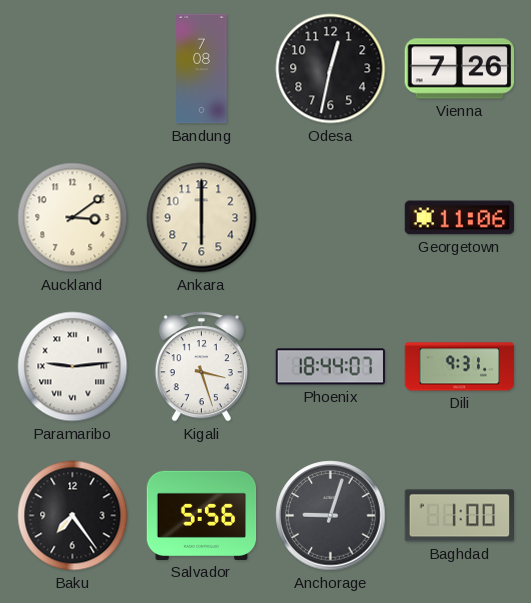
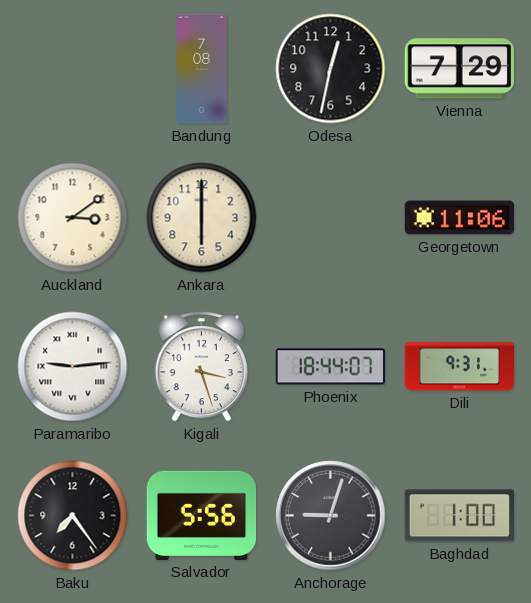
Vienna: 7:26 -> 7:29 (459, 69)
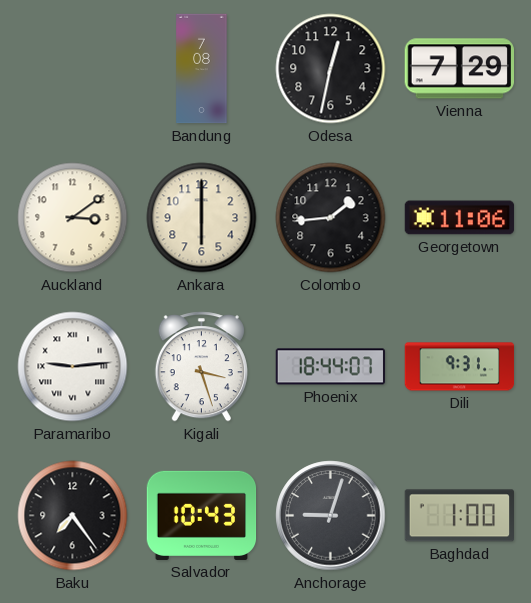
Colombo: none -> 1:44 (331, 218)
Salvador: 5:56 -> 10:43 (202, 515)
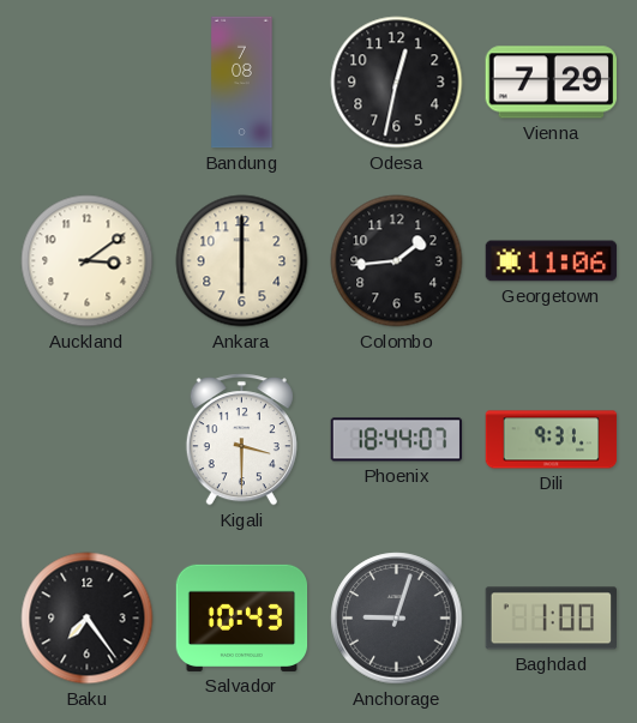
Paramaribo: 9:14 -> none (73, 367)
Kigali: 3:27 -> 3:30 (241, 440)
